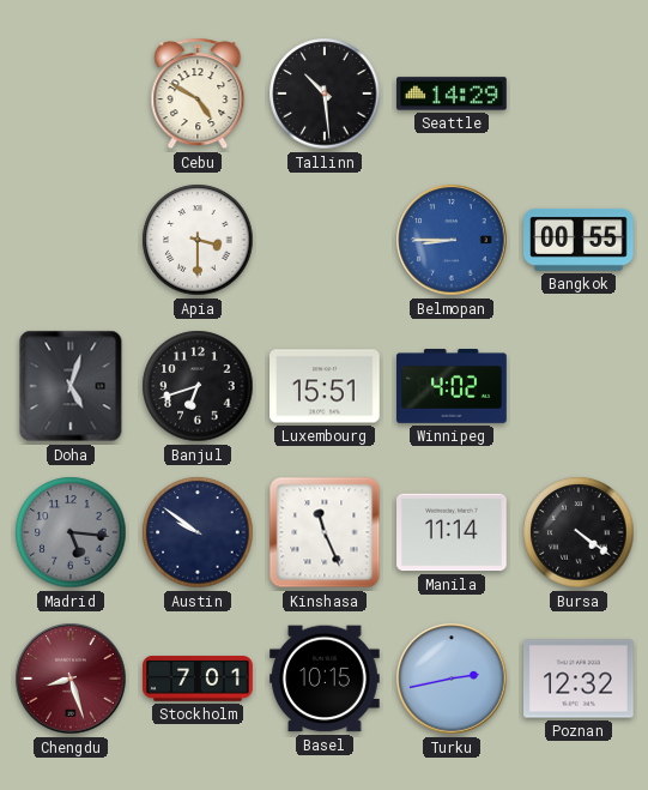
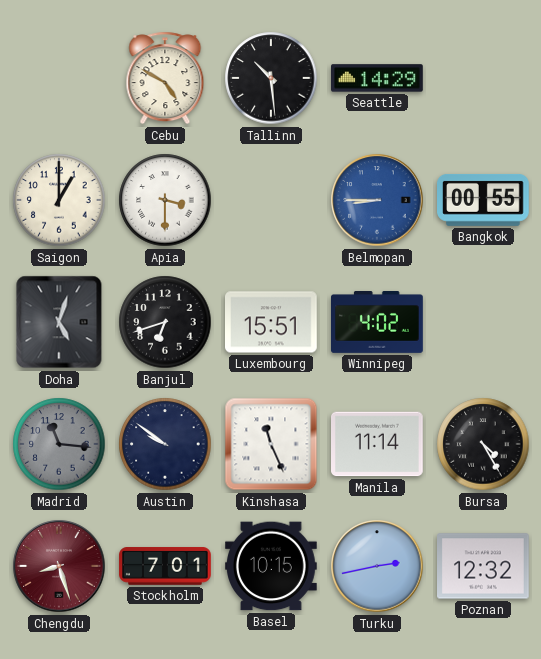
Saigon: none -> 1:00 (59, 200)
Madrid: 5:16 -> 11:16 (59, 444)
Bursa: 4:21 -> 4:25 (483, 444)
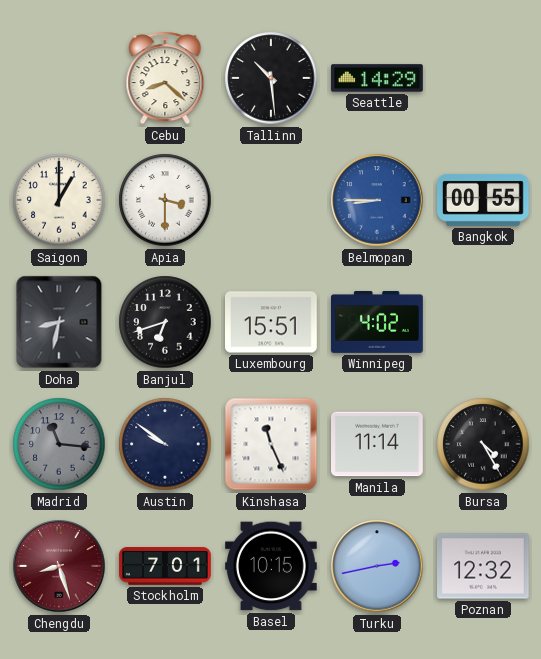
Cebu: 4:50 -> 8:22 (165, 78)
Doha: 5:03 -> 8:32 (59, 322)
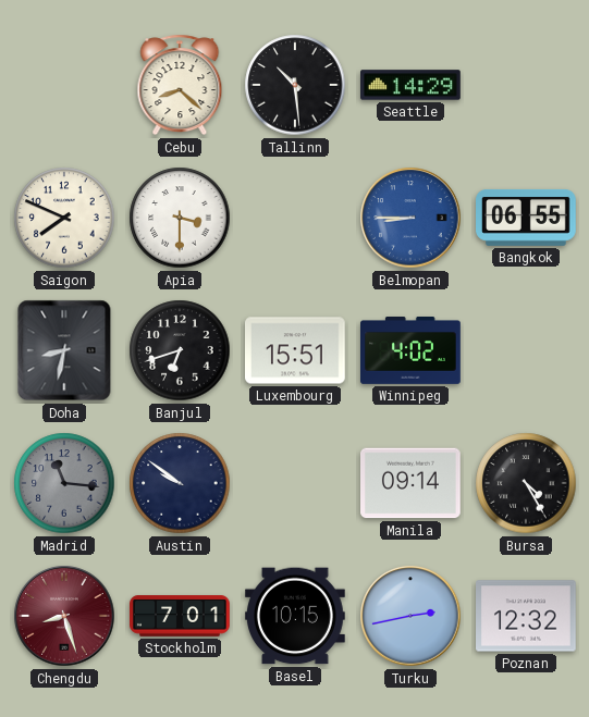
Saigon: 1:00 -> 7:49 (64, 218)
Bangkok: 00:55 -> 06:55 (527, 218)
Kinshasa: 11:26 -> none (271, 444)
Manila: 11:14 -> 09:14 (412, 483)
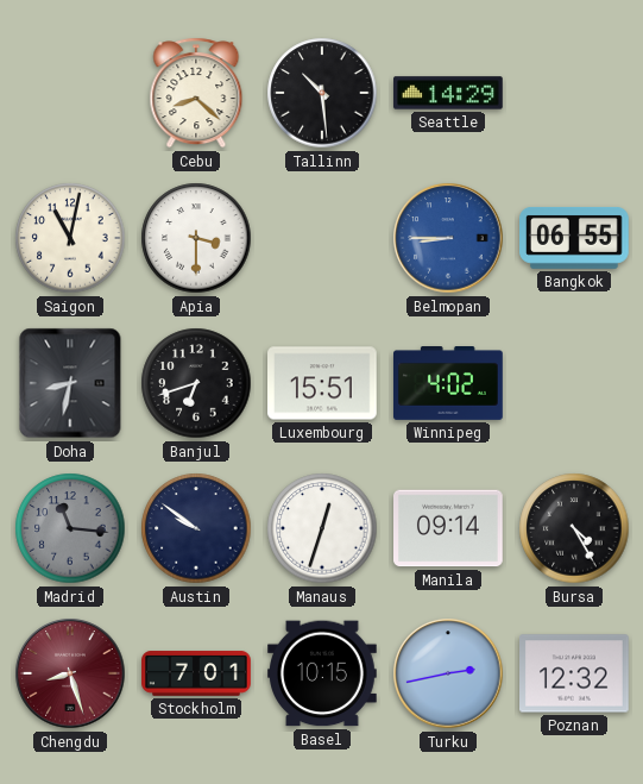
Saigon: 7:49 -> 11:02 (70, 238)
Manaus: none -> 12:33 (322, 528)
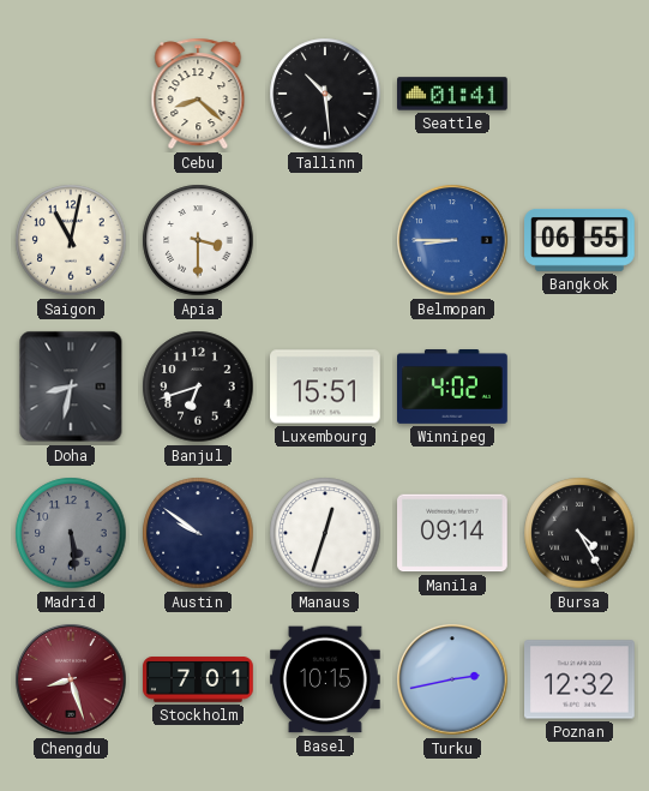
Seattle: 14:29 -> 01:41 (453, 94)
Madrid: 11:16 -> 5:29 (71, 533)
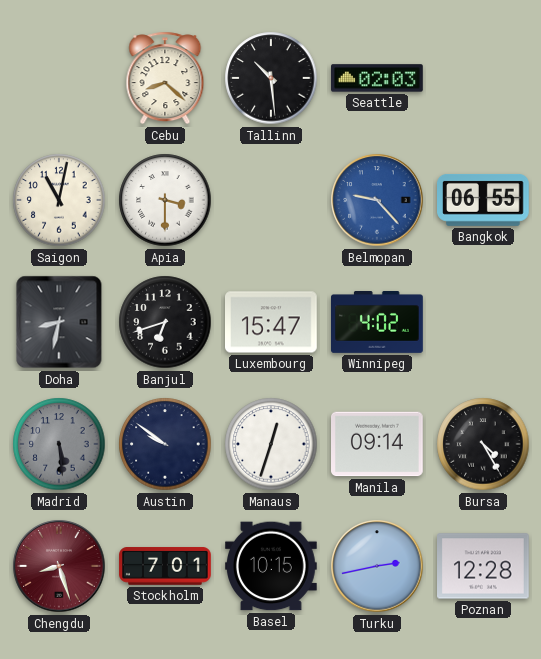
Seattle: 01:41 -> 02:03 (378, 78)
Belmopan: 8:45 -> 9:23 (377, 200)
Luxembourg: 15:51 -> 15:47 (272, 322)
Poznan: 12:32 -> 12:28 (484, 566)
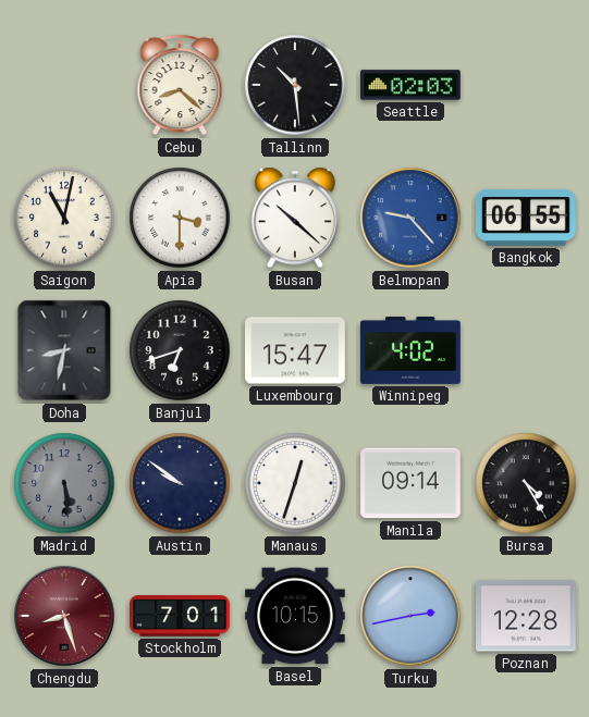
Busan: none -> 10:22 (295, 218)
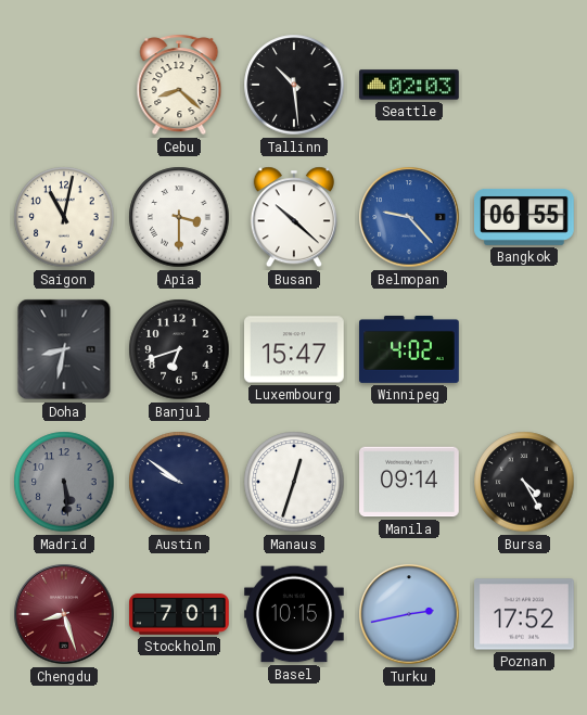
Poznan: 12:28 -> 17:52 (525, 614)
